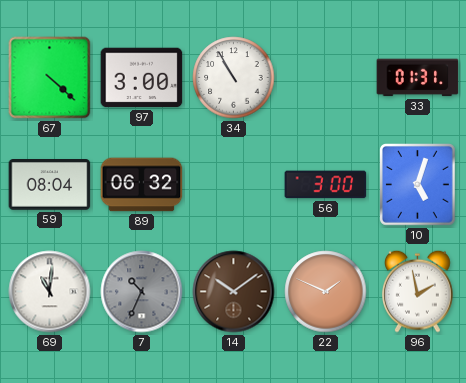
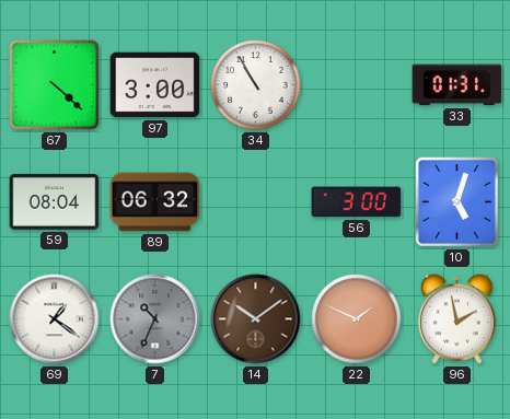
69: 11:01 -> 1:21 (55, 319)
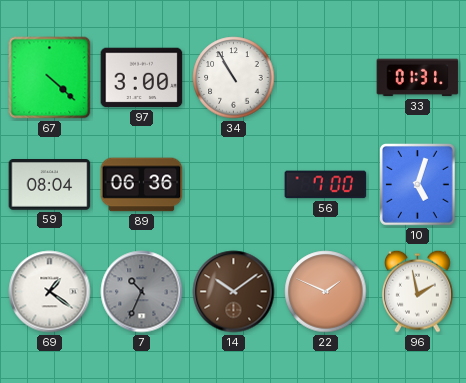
89: 06:32 -> 06:36 (142, 185)
56: 3:00 -> 7:00 (326, 185)
